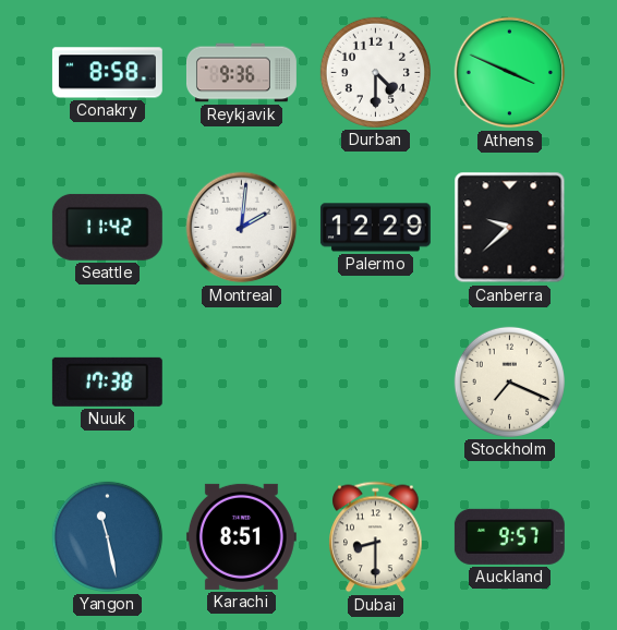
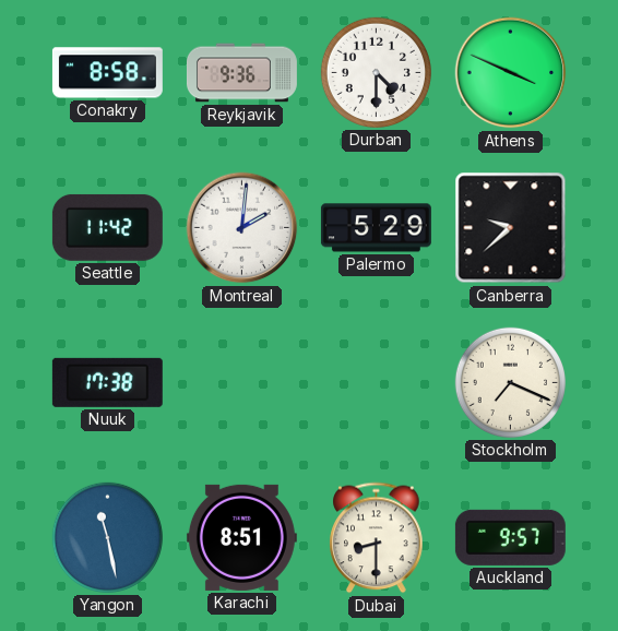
Palermo: 12:29 -> 5:29 (376, 228)
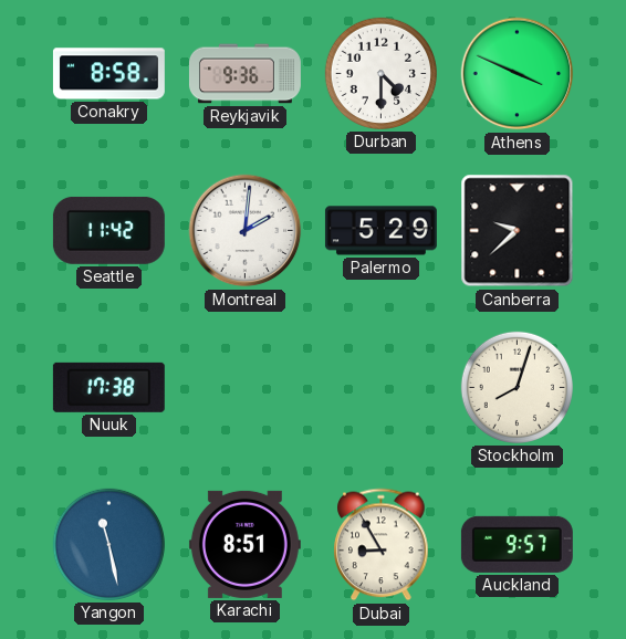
Stockholm: 7:19 -> 8:03 (517, 387)
Dubai: 8:30 -> 8:55 (382, 545)
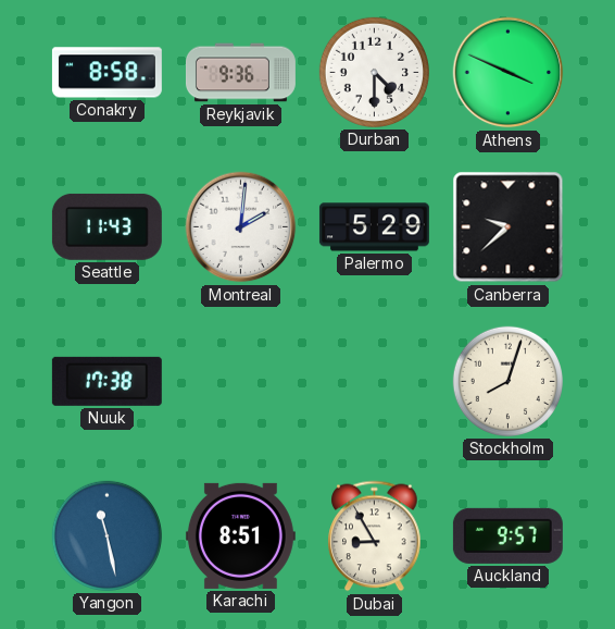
Seattle: 11:42 -> 11:43 (106, 226)
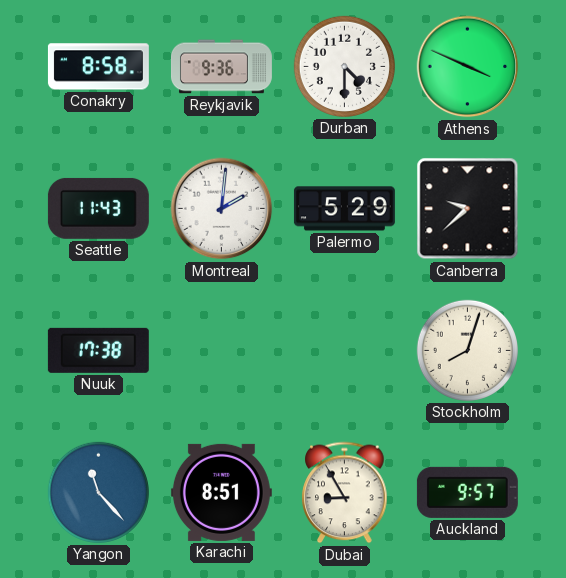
Yangon: 11:28 -> 11:23 (98, 492)
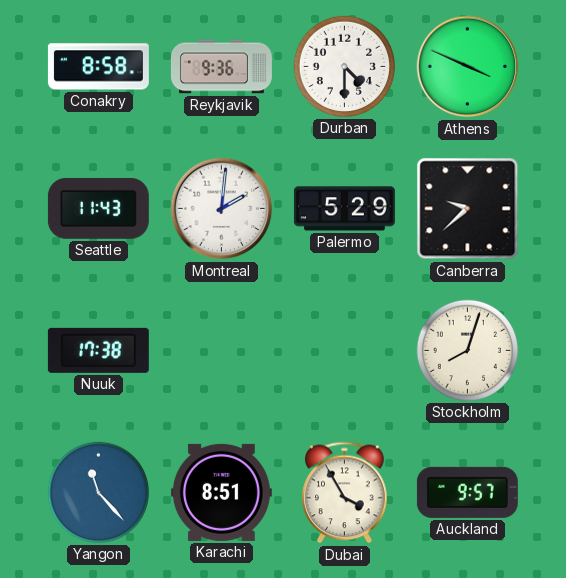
Dubai: 8:55 -> 3:55 (345, 493)
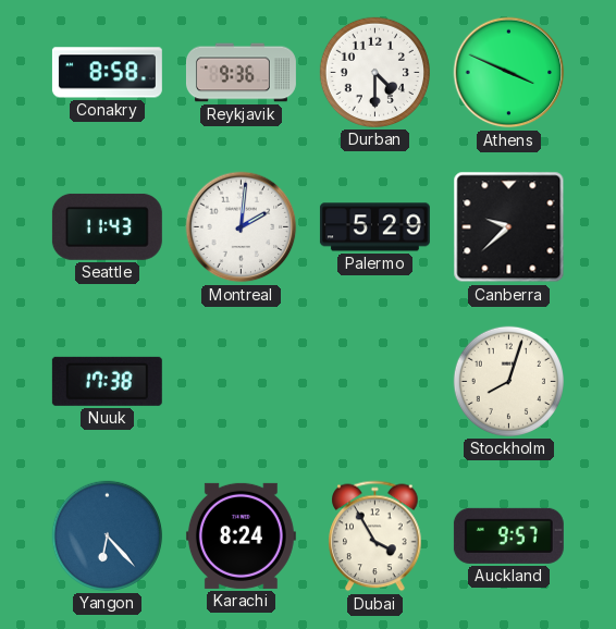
Yangon: 11:23 -> 6:23 (107, 535)
Karachi: 8:51 -> 8:24 (241, 535)
